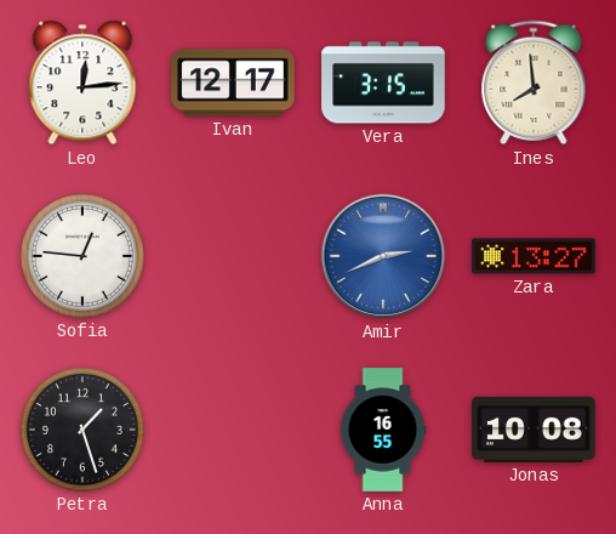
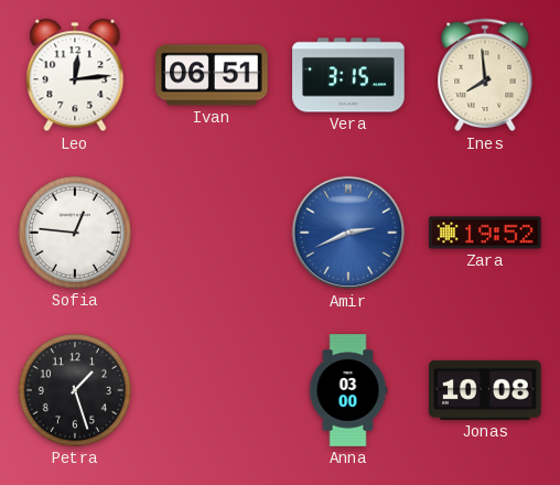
Ivan: 12:17 -> 06:51 (212, 75)
Zara: 13:27 -> 19:52 (485, 233)
Anna: 16:55 -> 03:00 (348, 390)
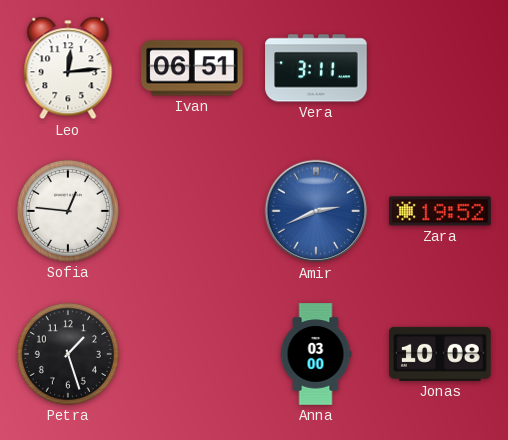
Vera: 3:15 -> 3:11 (316, 68)
Ines: 7:59 -> none (485, 75)
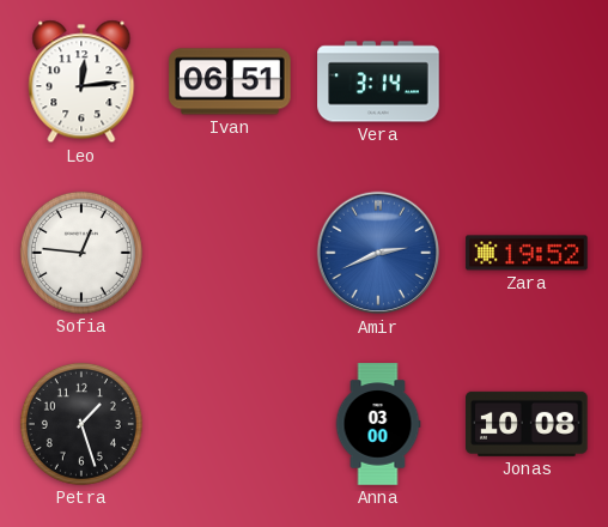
Vera: 3:11 -> 3:14 (378, 81)
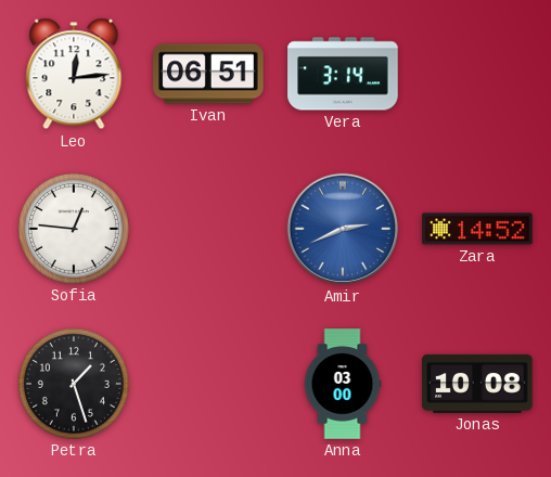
Zara: 19:52 -> 14:52 (477, 229)
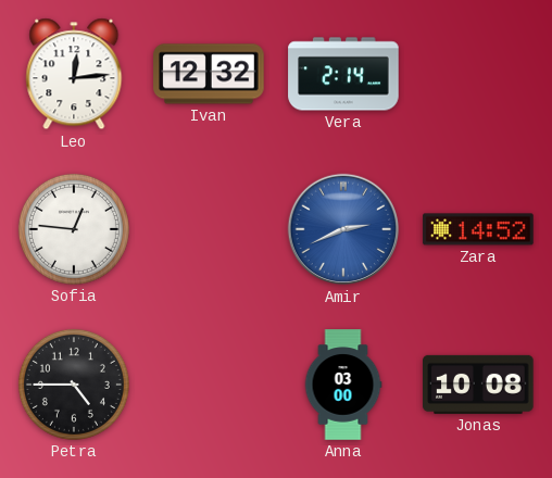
Ivan: 06:51 -> 12:32 (209, 74)
Vera: 3:14 -> 2:14 (343, 74)
Petra: 1:27 -> 4:45 (74, 385)
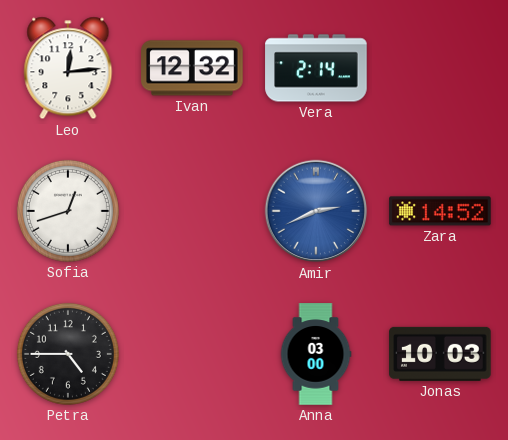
Sofia: 12:46 -> 12:42 (68, 211)
Jonas: 10:08 -> 10:03 (440, 354)
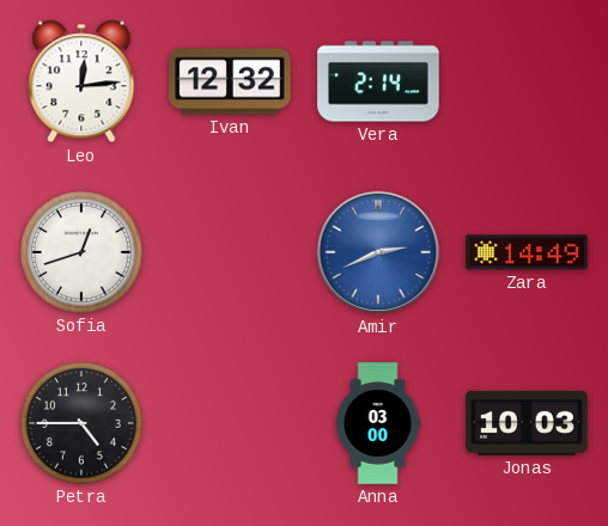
Zara: 14:52 -> 14:49 (527, 252)
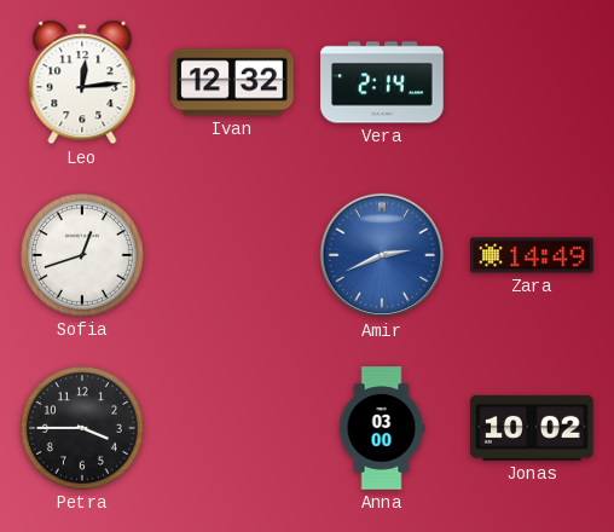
Petra: 4:45 -> 3:45 (82, 428)
Jonas: 10:03 -> 10:02 (532, 428)
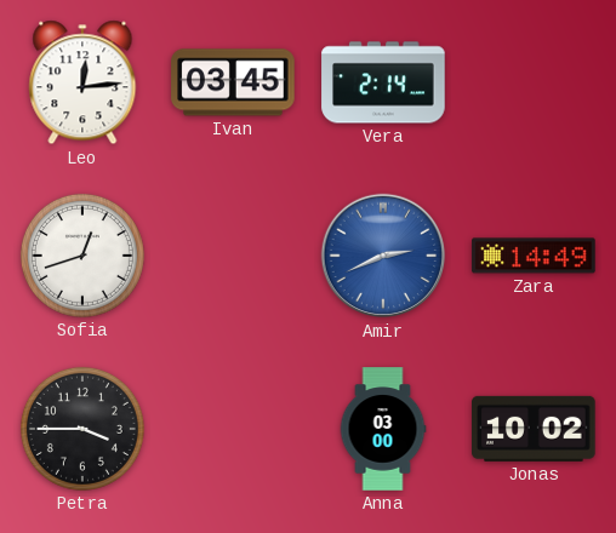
Ivan: 12:32 -> 03:45 (233, 82)
